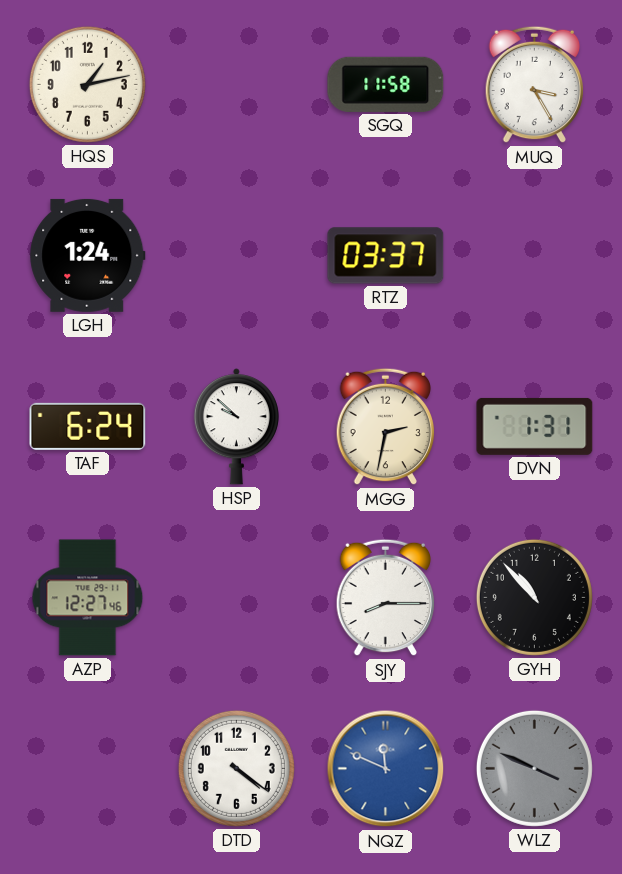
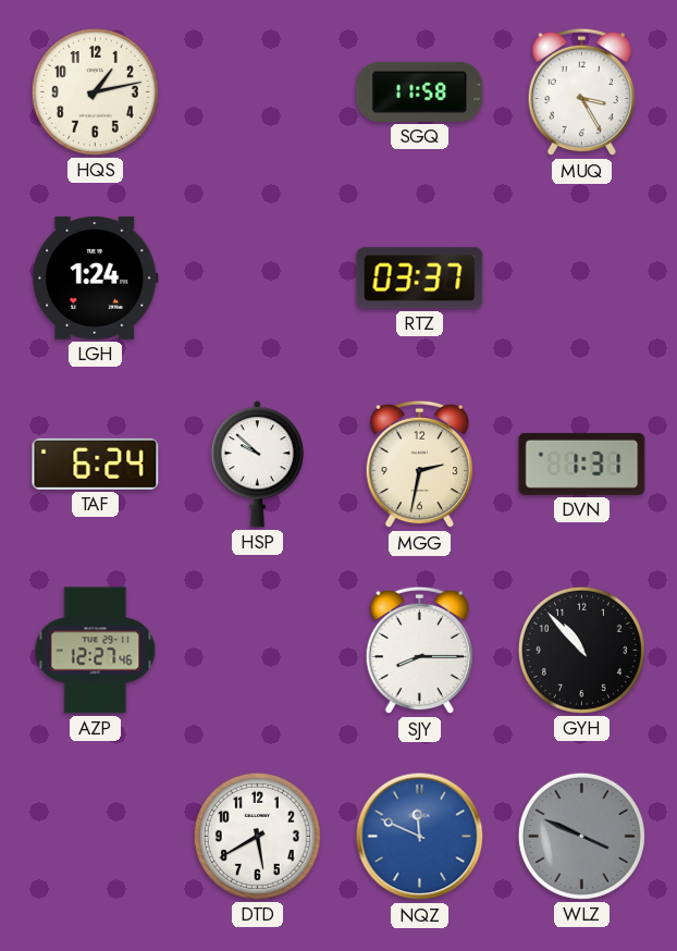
DTD: 4:21 -> 5:40 (257, 836)
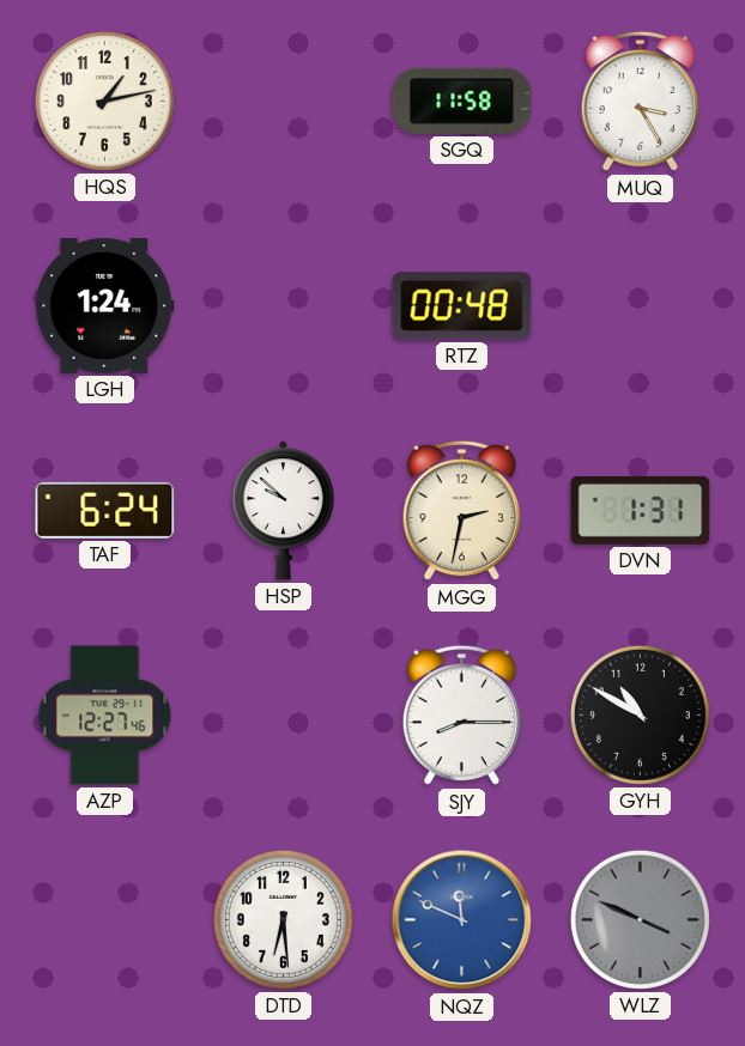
RTZ: 03:37 -> 00:48 (462, 306)
GYH: 10:53 -> 10:50 (640, 714)
DTD: 5:40 -> 6:29 (283, 919)
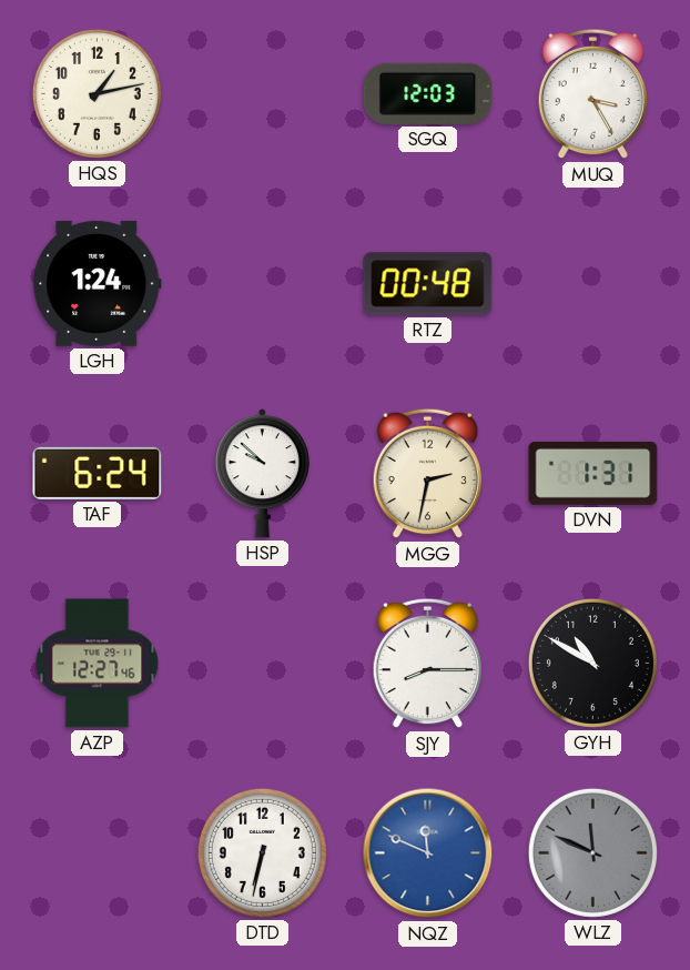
SGQ: 11:58 -> 12:03 (428, 93)
DTD: 6:29 -> 6:32 (262, 852)
WLZ: 3:49 -> 11:49 (592, 852)
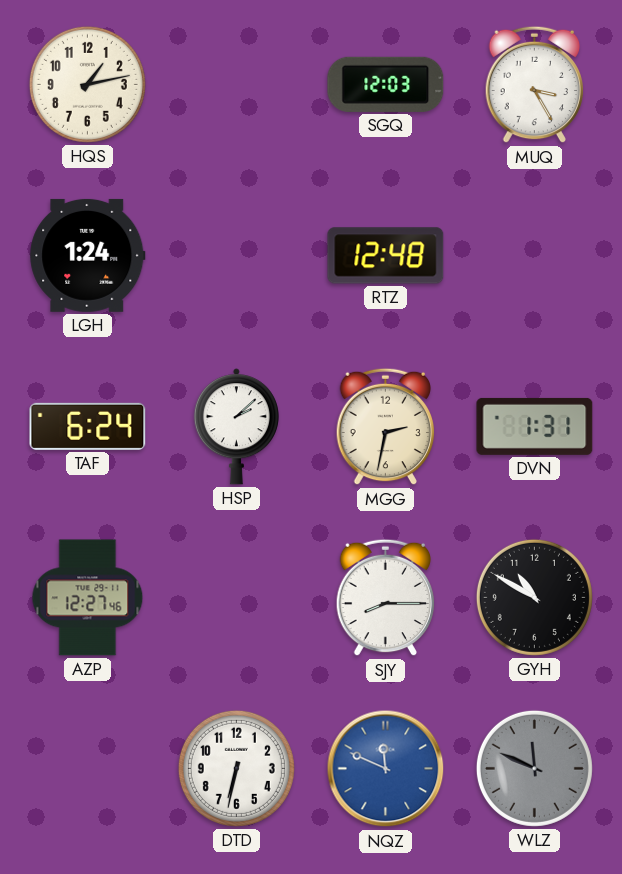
RTZ: 00:48 -> 12:48 (386, 256)
HSP: 9:52 -> 2:08 (236, 427)
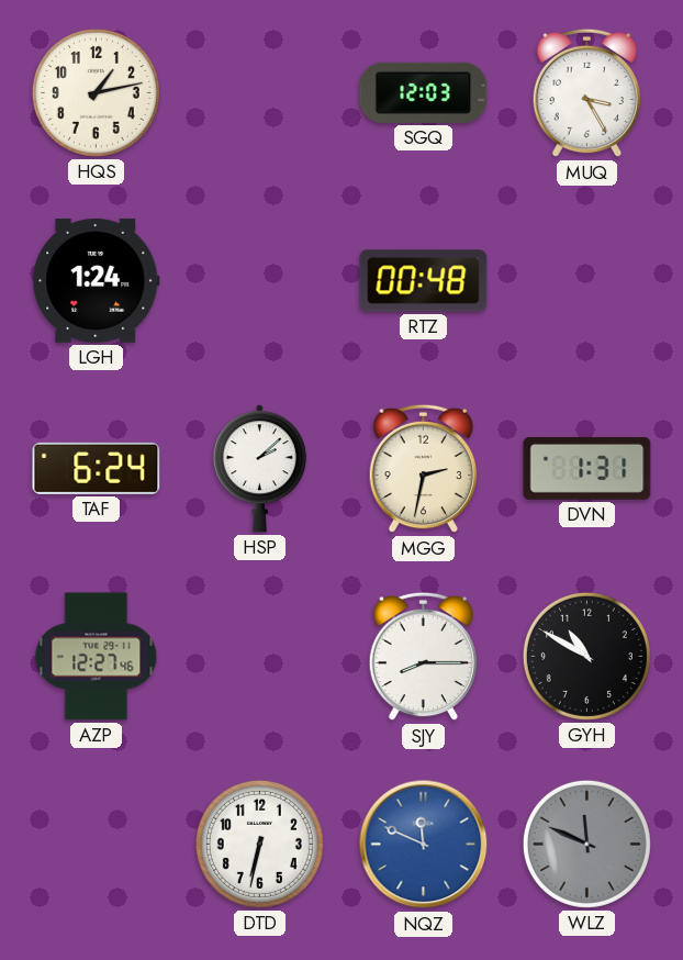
RTZ: 12:48 -> 00:48 (424, 281)
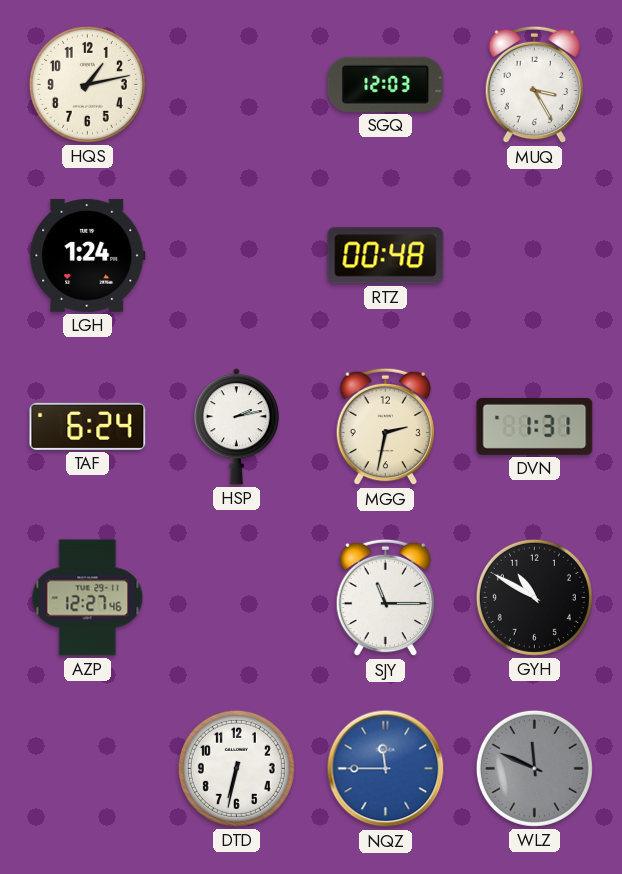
HSP: 2:08 -> 2:13 (236, 427)
SJY: 8:15 -> 11:15 (386, 598)
NQZ: 11:49 -> 11:45 (386, 769)
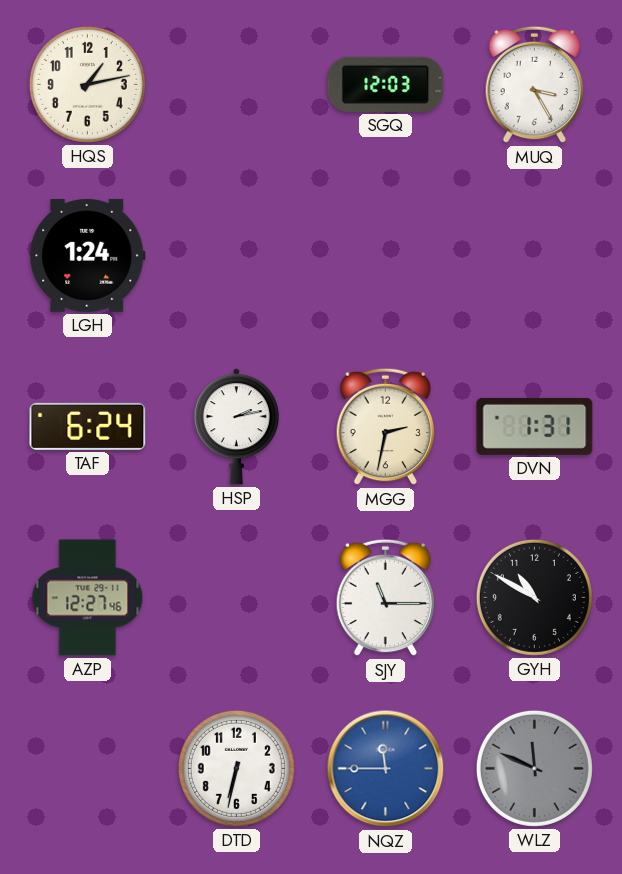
RTZ: 00:48 -> none (386, 256)
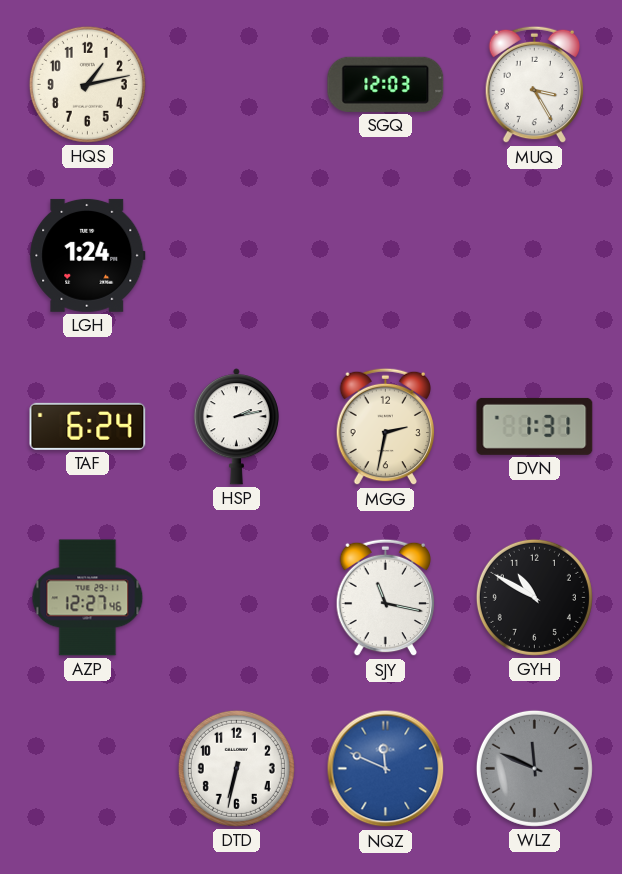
SJY: 11:15 -> 11:17 (386, 598)
NQZ: 11:45 -> 11:49 (386, 769)
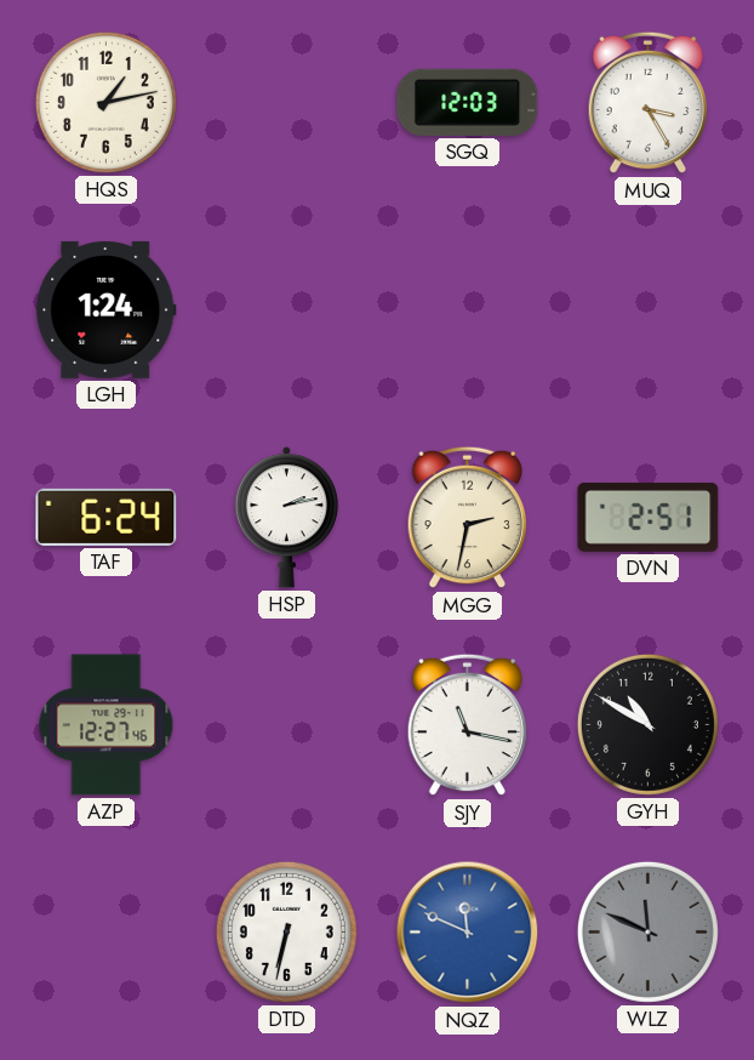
DVN: 1:31 -> 2:51 (649, 517)
